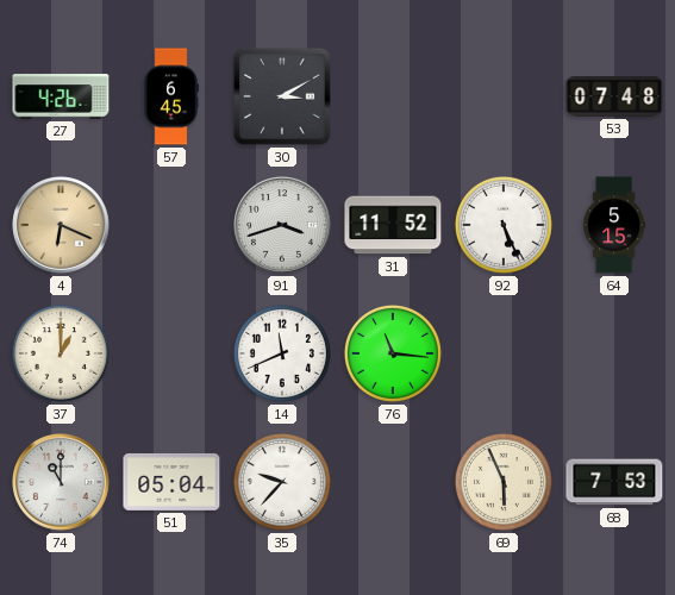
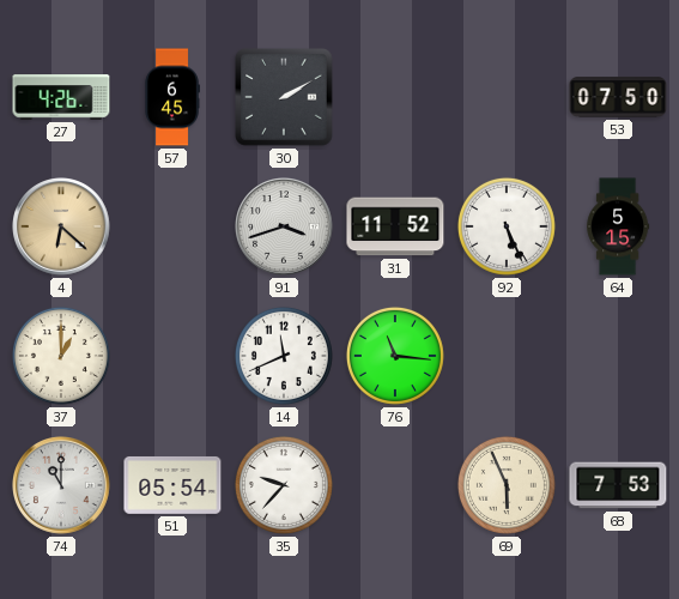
30: 3:10 -> 2:10 (284, 97)
53: 07:48 -> 07:50 (618, 97)
4: 6:19 -> 6:22 (61, 226)
51: 05:04 -> 05:54 (172, 485)
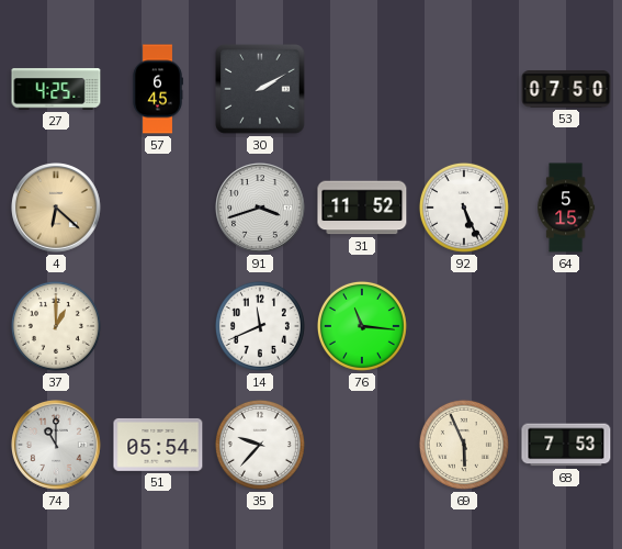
27: 4:26 -> 4:25 (56, 89)
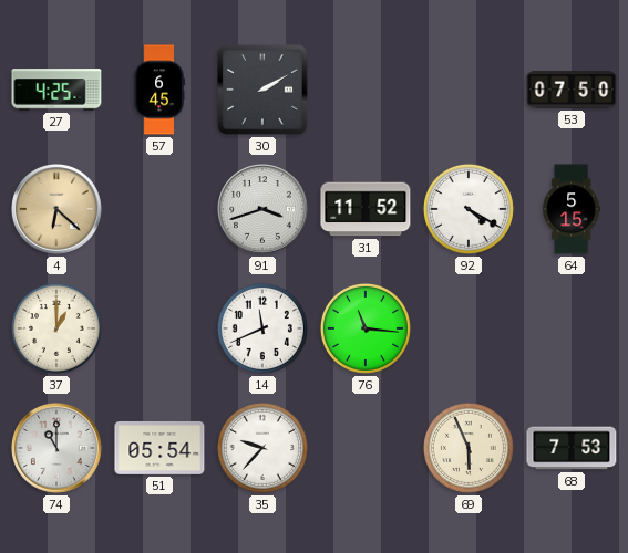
92: 5:26 -> 4:20 (469, 209)
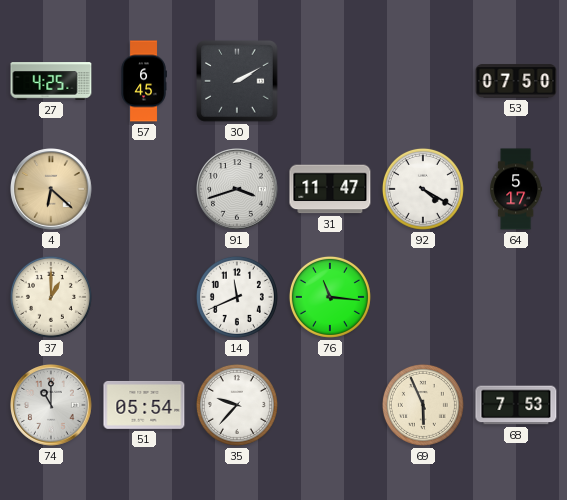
31: 11:52 -> 11:47 (330, 189)
64: 5:15 -> 5:17 (516, 189)
